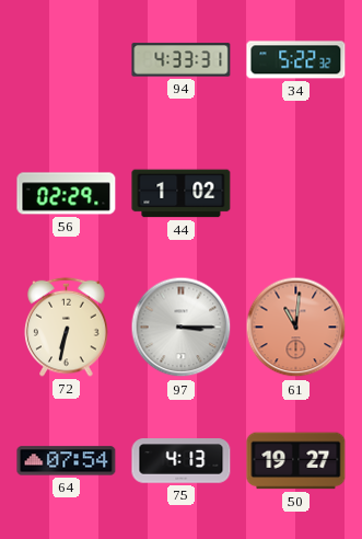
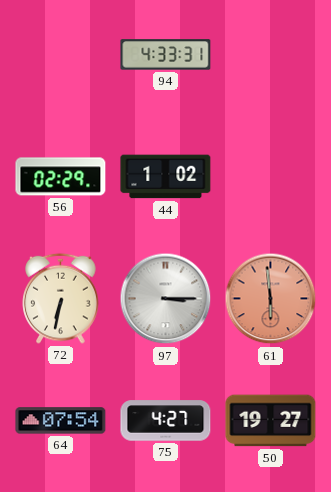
34: 5:22 -> none (296, 60)
61: 11:01 -> 5:59 (271, 299)
75: 4:13 -> 4:27 (166, 421)
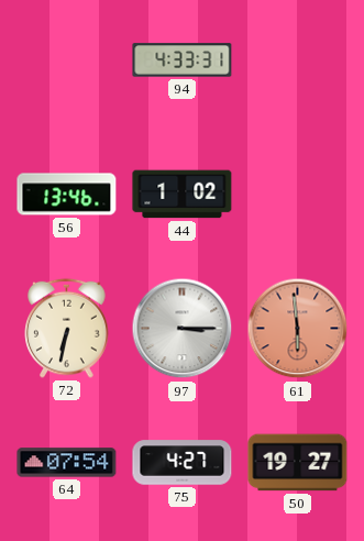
56: 02:29 -> 13:46 (67, 195)
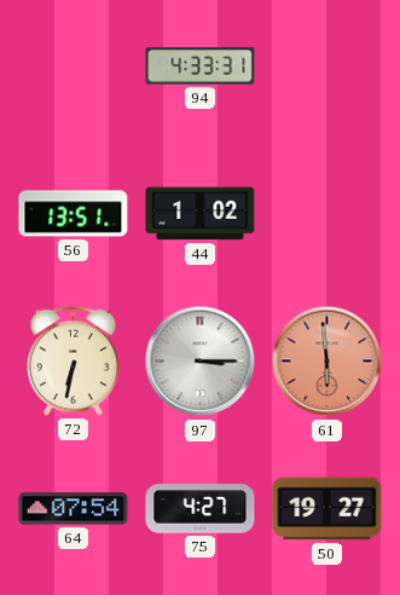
56: 13:46 -> 13:51 (74, 214)
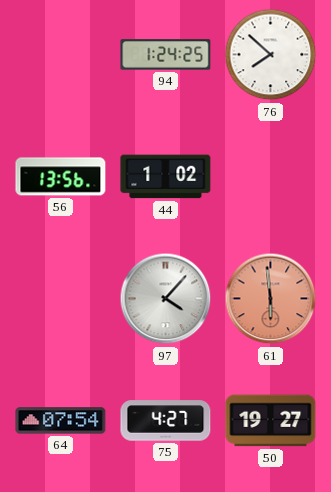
94: 4:33 -> 1:24 (166, 55)
76: none -> 7:52 (271, 55)
56: 13:51 -> 13:56 (61, 177)
72: 6:32 -> none (74, 360)
97: 3:15 -> 4:07 (166, 299)
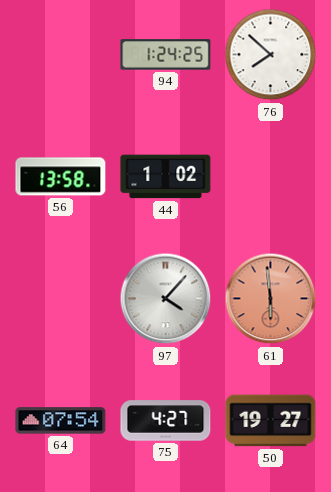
56: 13:56 -> 13:58 (61, 177)
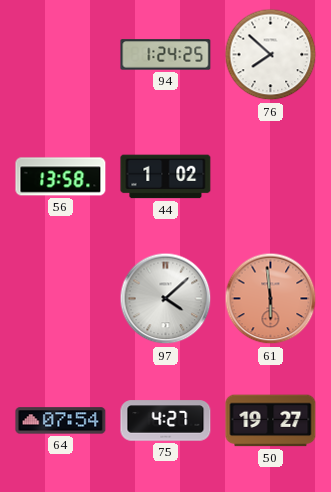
97: 4:07 -> 4:08 (166, 299)
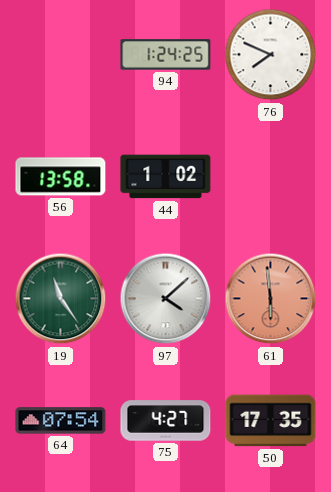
76: 7:52 -> 7:49 (271, 55)
19: none -> 11:24 (61, 299)
50: 19:27 -> 17:35 (271, 421)
